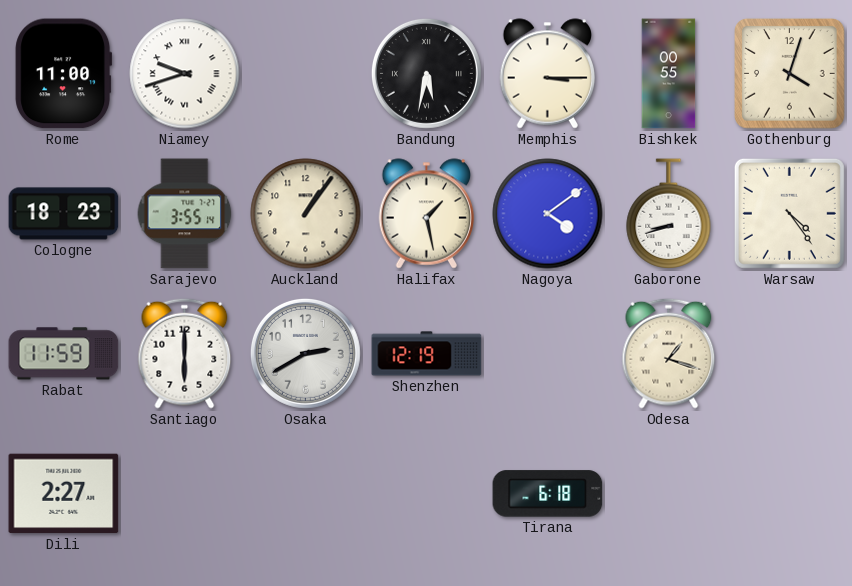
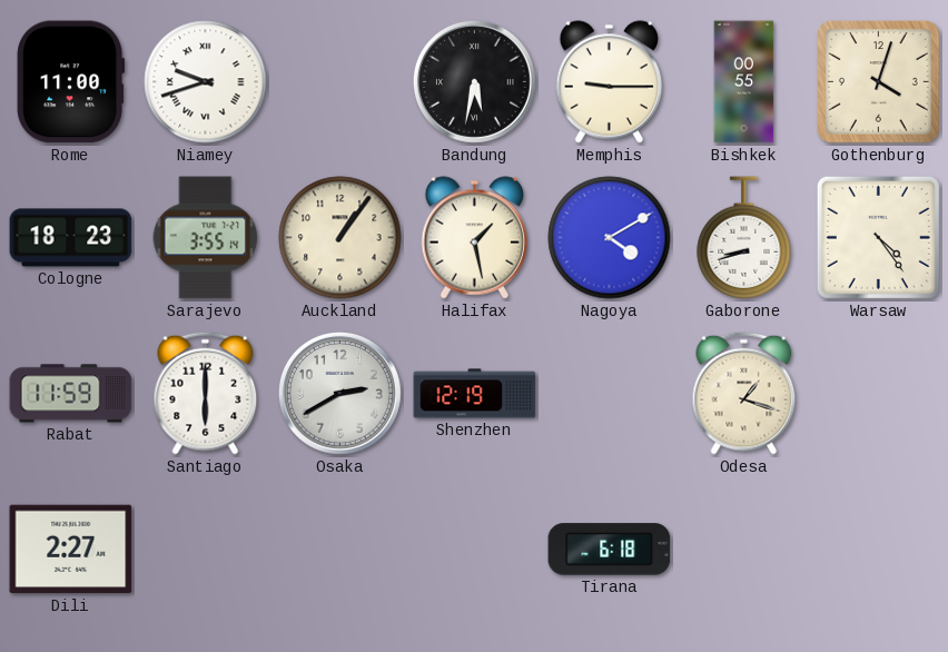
Memphis: 3:15 -> 9:15 (610, 82)
Nagoya: 4:09 -> 4:10 (610, 238)
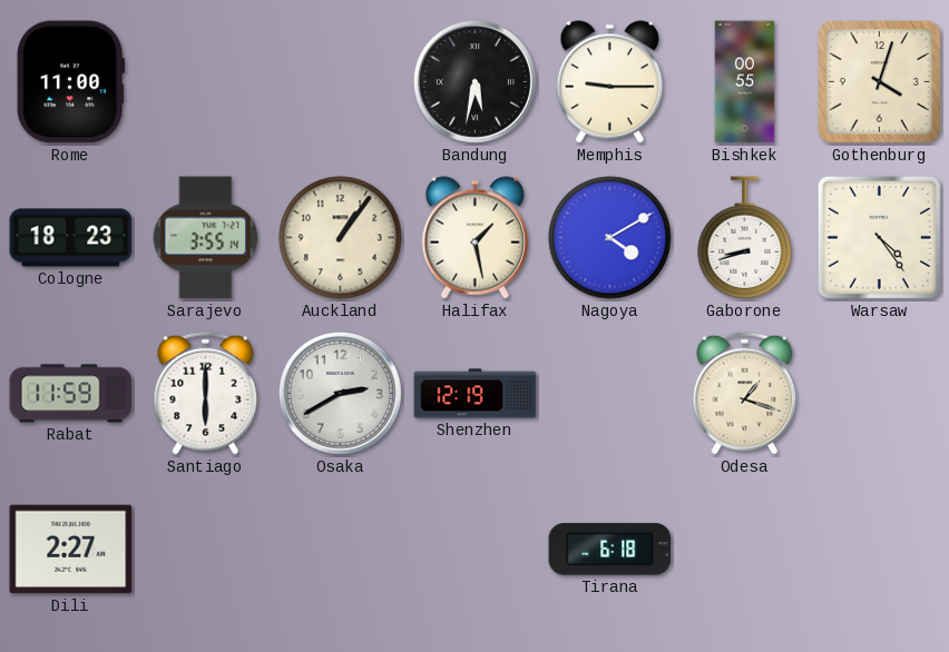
Niamey: 9:42 -> none (206, 82)
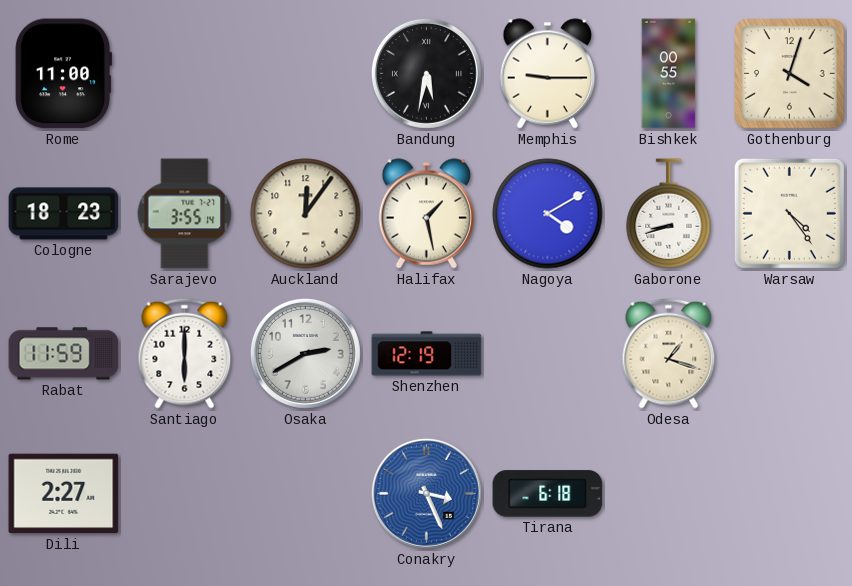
Auckland: 1:06 -> 12:06 (306, 214)
Conakry: none -> 3:26 (426, 493)
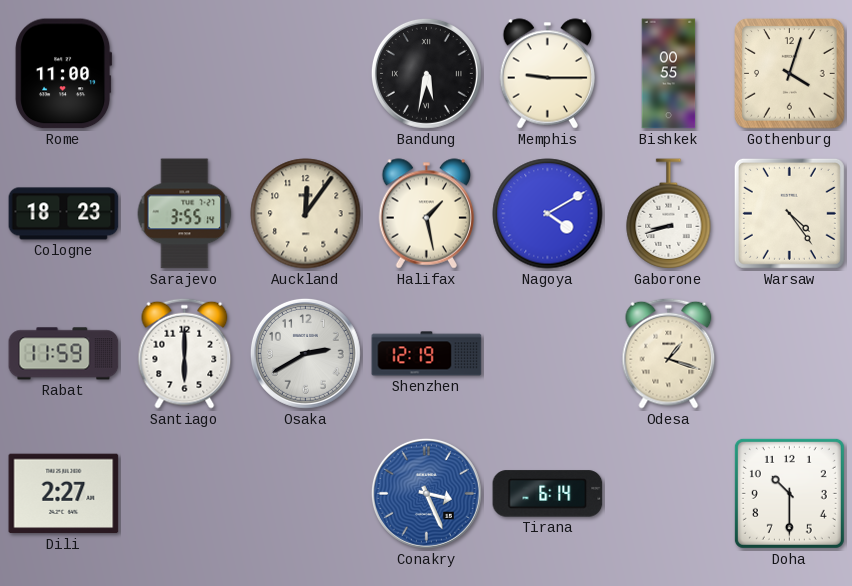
Tirana: 6:18 -> 6:14 (548, 494)
Doha: none -> 10:30 (789, 493)
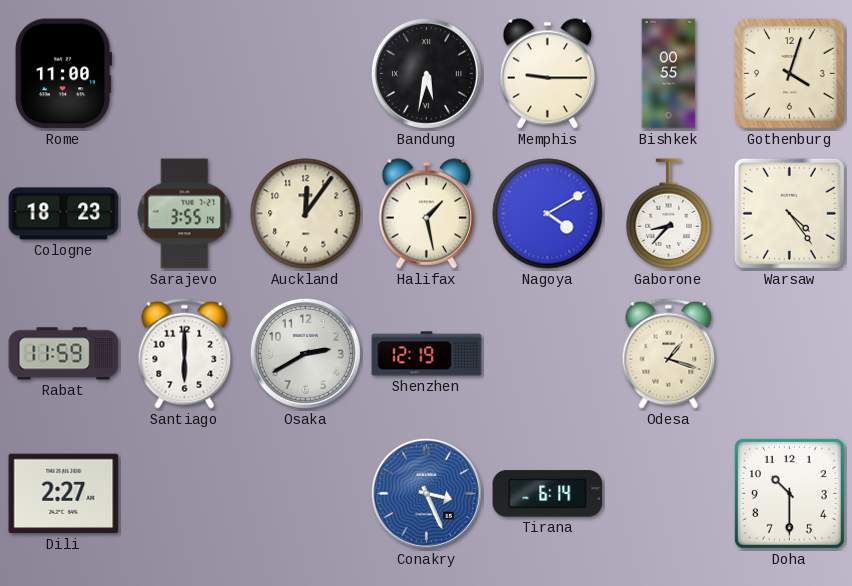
Gaborone: 8:42 -> 8:37 (669, 214)
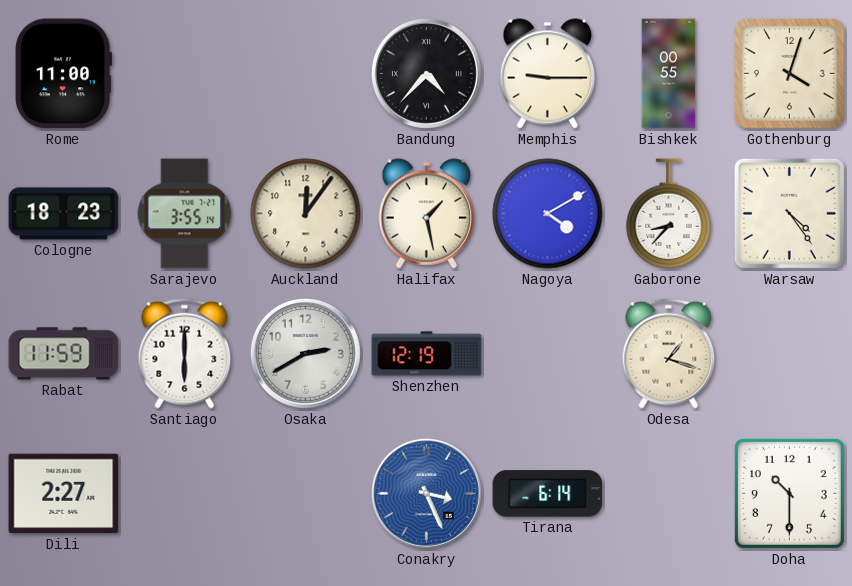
Bandung: 5:32 -> 4:37 (426, 73)
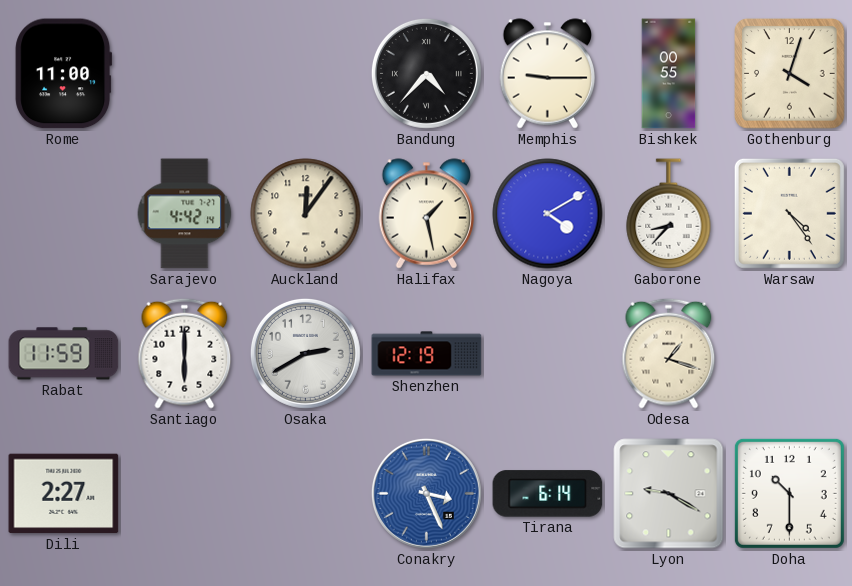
Cologne: 18:23 -> none (64, 214)
Sarajevo: 3:55 -> 4:42 (185, 214)
Lyon: none -> 9:20 (669, 494)
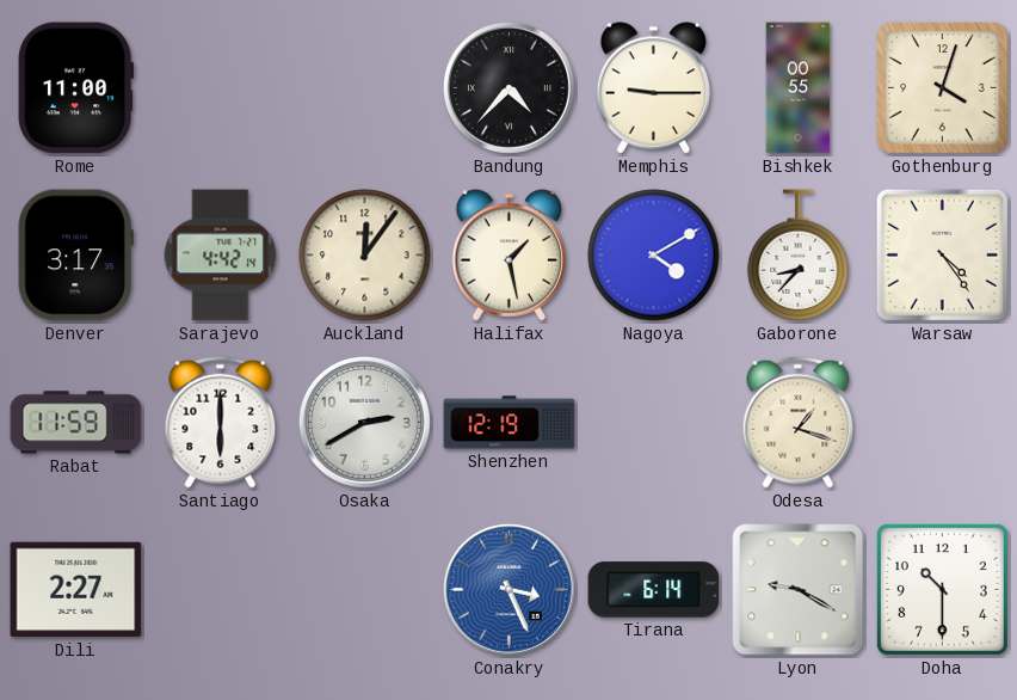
Denver: none -> 3:17 (75, 256)
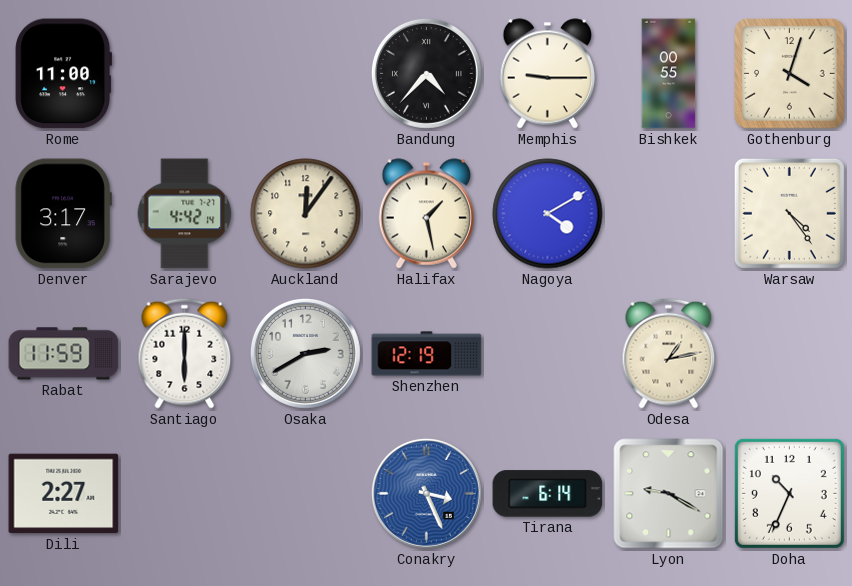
Gaborone: 8:37 -> none (799, 256)
Odesa: 1:18 -> 1:13 (669, 353)
Doha: 10:30 -> 10:34 (789, 493)
